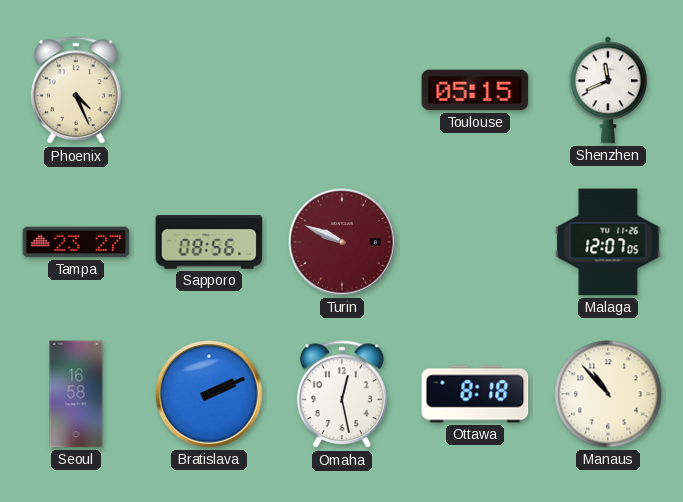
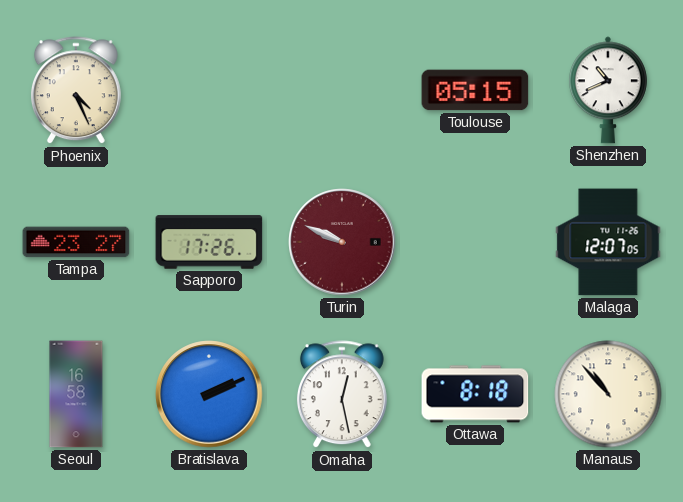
Shenzhen: 11:41 -> 10:41 (608, 90)
Sapporo: 08:56 -> 17:26 (209, 242)
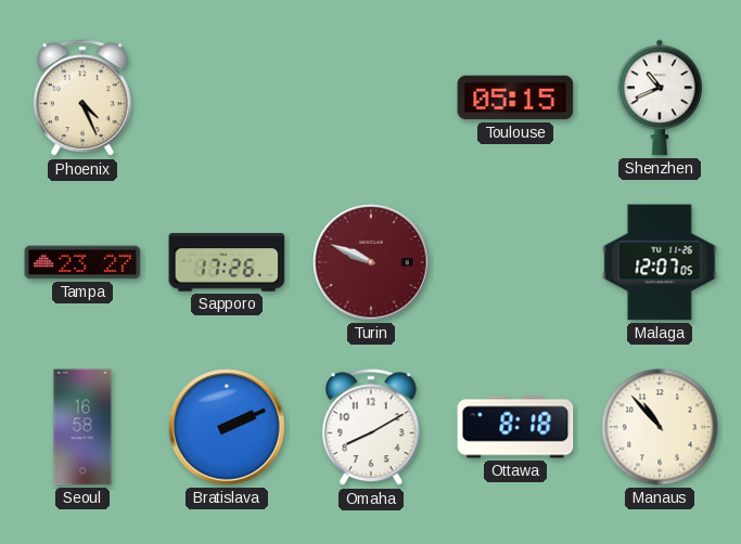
Omaha: 12:28 -> 8:10 (371, 428)
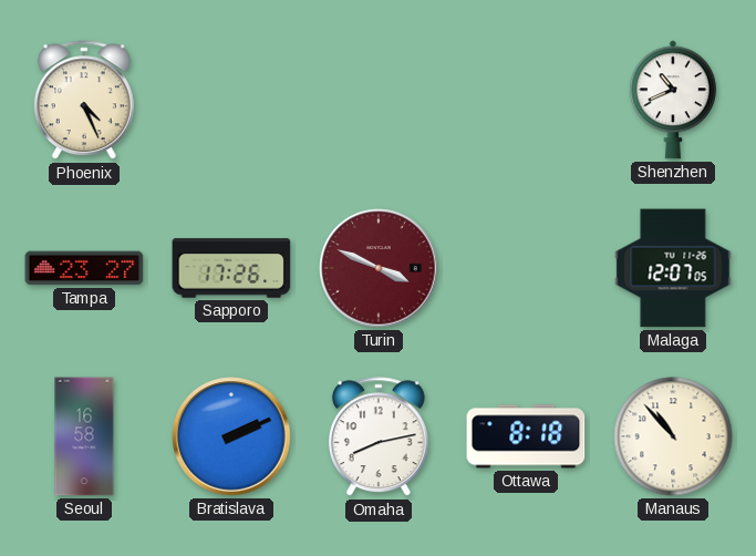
Toulouse: 05:15 -> none (515, 98)
Turin: 9:49 -> 3:49 (379, 268)
Omaha: 8:10 -> 8:13 (379, 437)
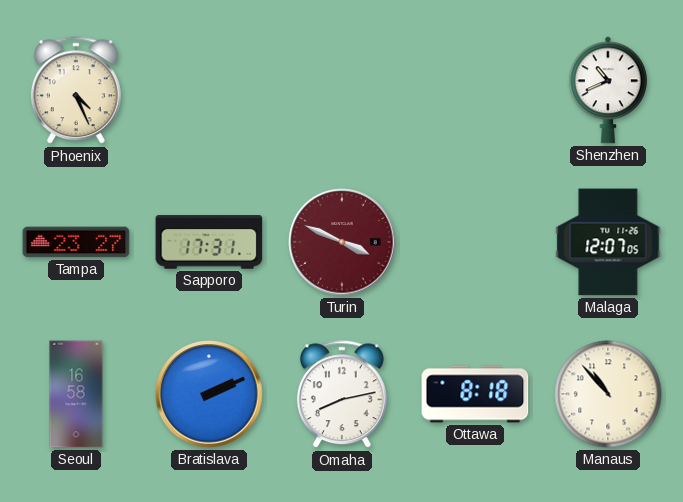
Sapporo: 17:26 -> 17:31 (209, 242)
